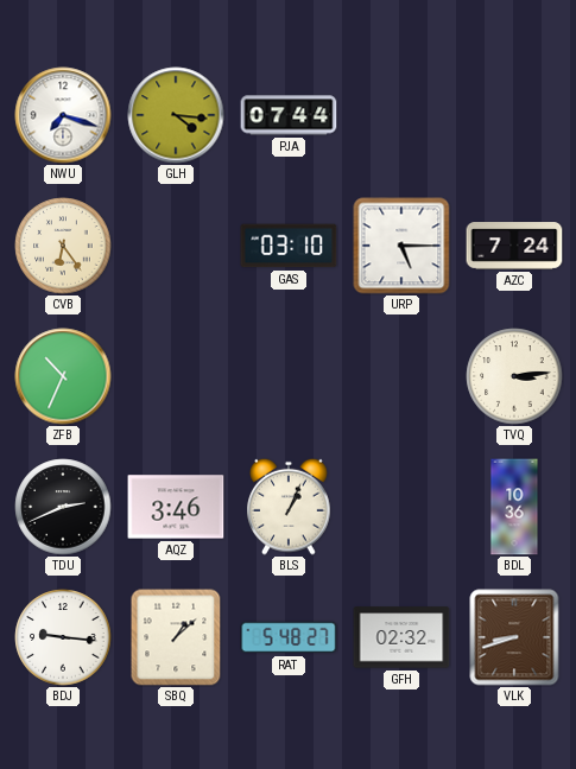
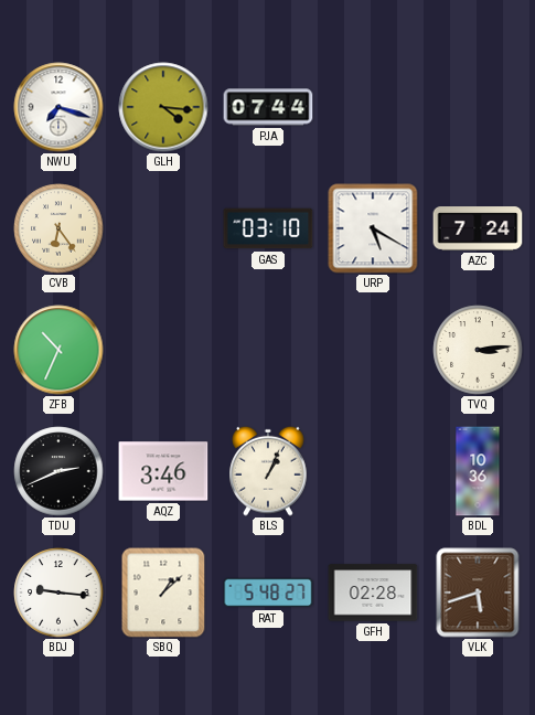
URP: 5:15 -> 5:20 (373, 228)
GFH: 02:32 -> 02:28 (373, 593)
VLK: 8:42 -> 5:42 (478, 593)
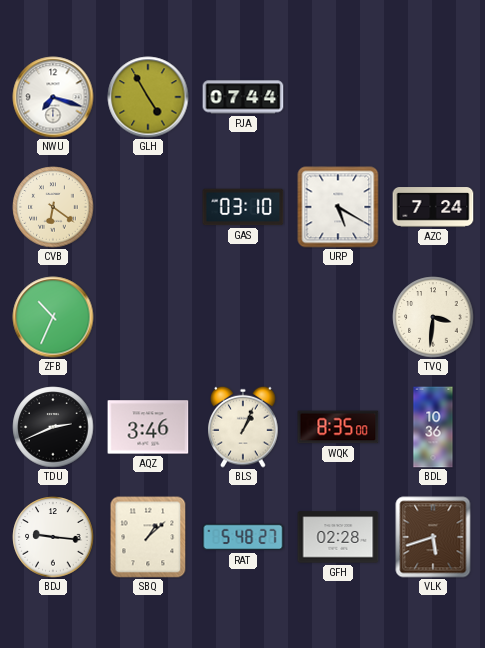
GLH: 4:16 -> 4:55 (148, 97)
CVB: 6:24 -> 6:21 (53, 207)
TVQ: 3:14 -> 3:31 (433, 317)
WQK: none -> 8:35 (338, 427)
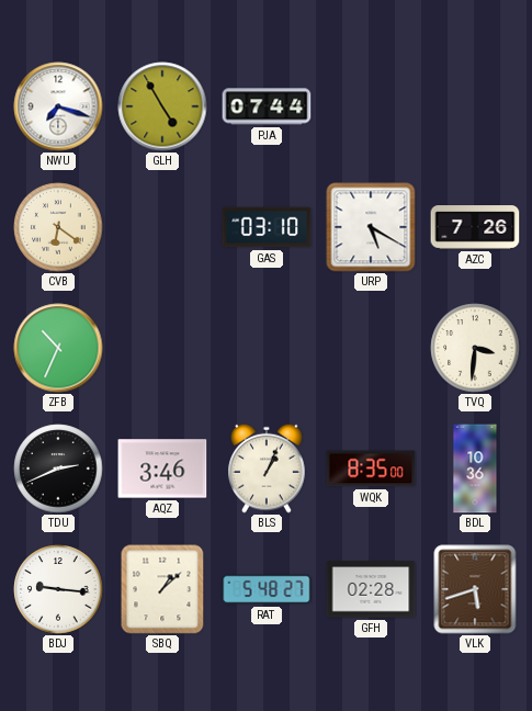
AZC: 7:24 -> 7:26 (475, 227)
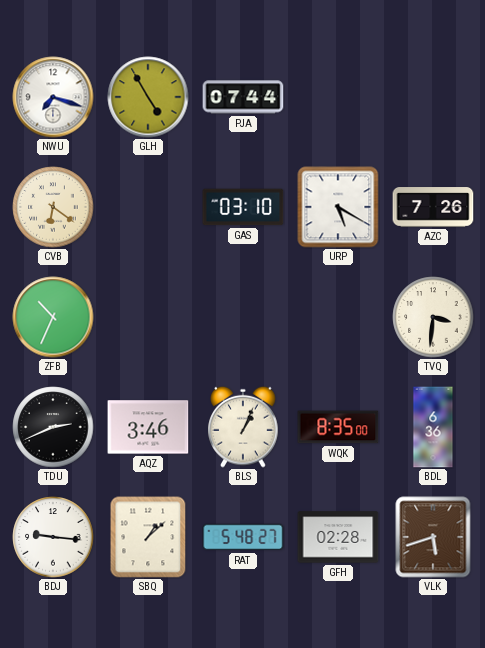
BDL: 10:36 -> 6:36 (433, 427)
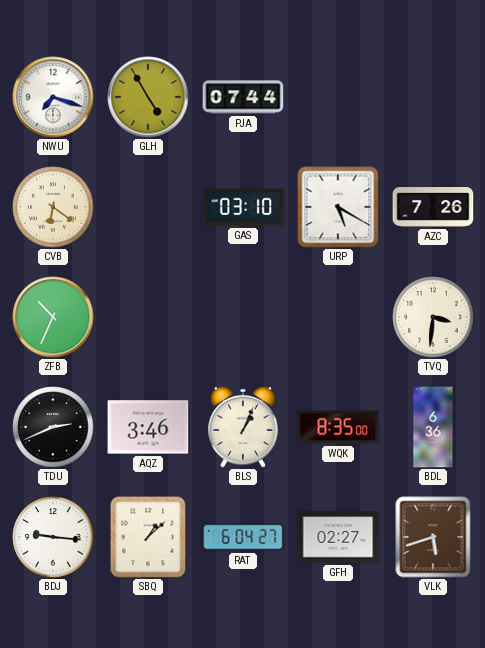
RAT: 5:48 -> 6:04 (243, 537)
GFH: 02:28 -> 02:27 (338, 537)
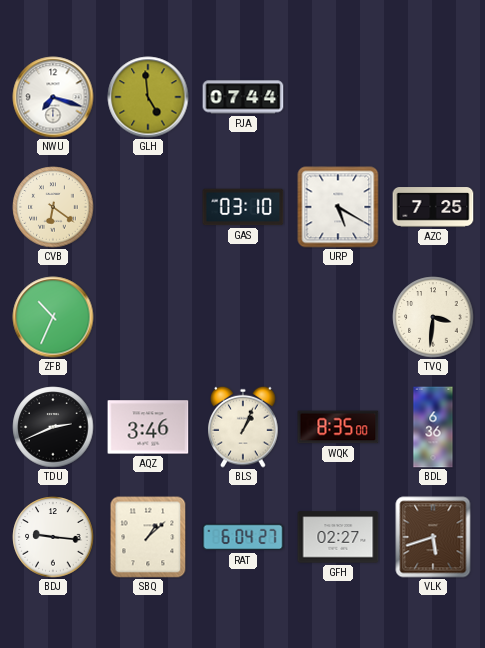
GLH: 4:55 -> 4:59 (148, 97)
AZC: 7:26 -> 7:25 (433, 207)
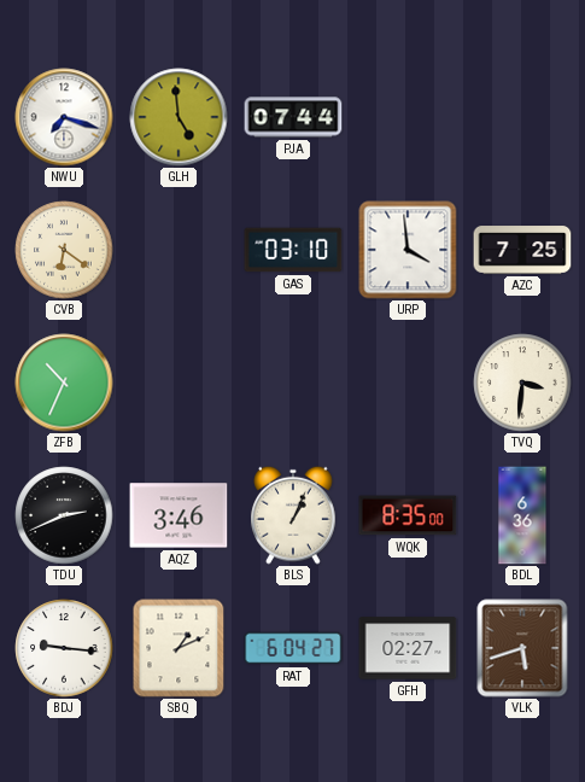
URP: 5:20 -> 3:59 (408, 250)
SBQ: 1:08 -> 1:11 (179, 648)
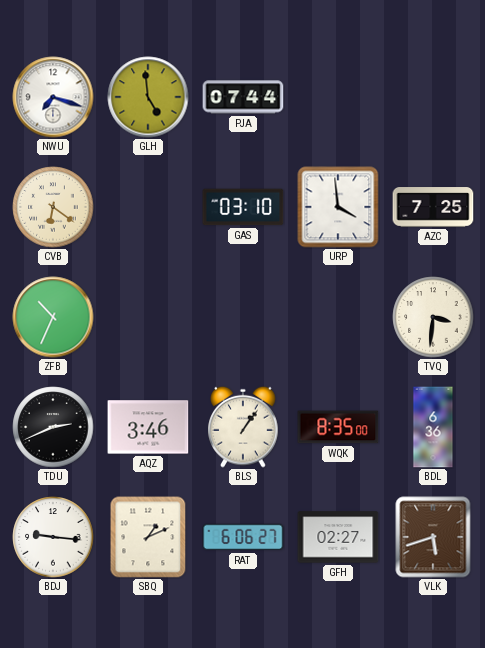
BLS: 1:04 -> 1:06 (243, 427)
RAT: 6:04 -> 6:06 (243, 537)
